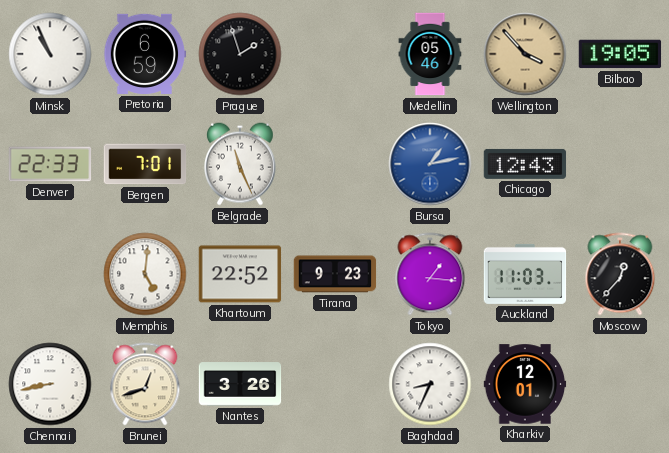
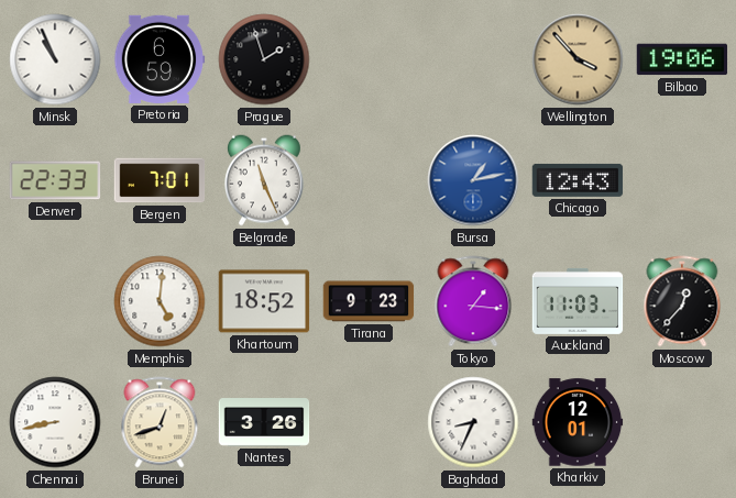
Medellin: 05:46 -> none (430, 54)
Bilbao: 19:05 -> 19:06 (682, 59)
Khartoum: 22:52 -> 18:52 (264, 301)
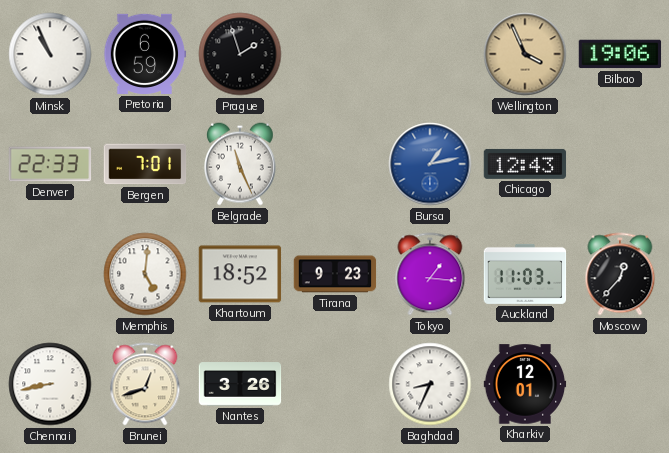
Wellington: 3:53 -> 3:56 (525, 54)
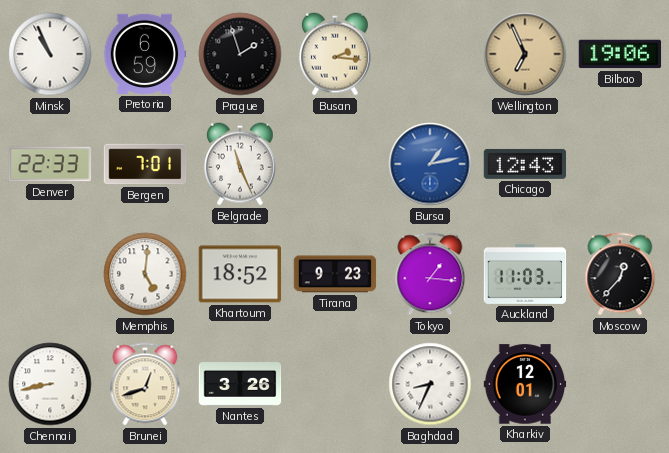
Busan: none -> 2:16 (335, 54)
Wellington: 3:56 -> 6:56 (525, 54)
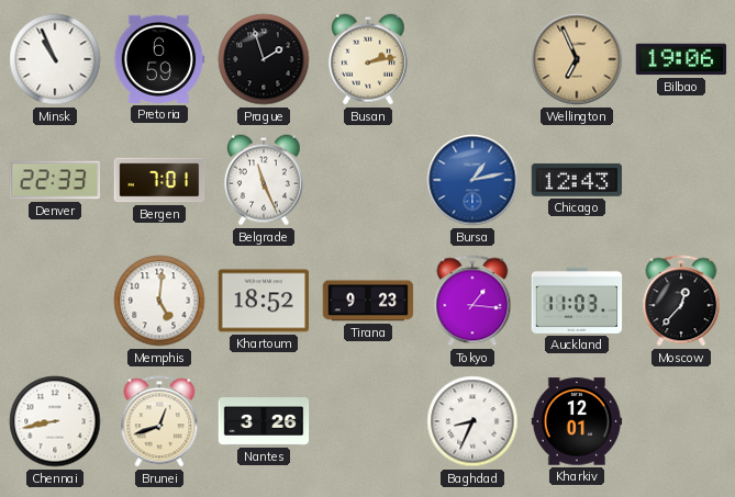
Busan: 2:16 -> 2:13 (368, 59)
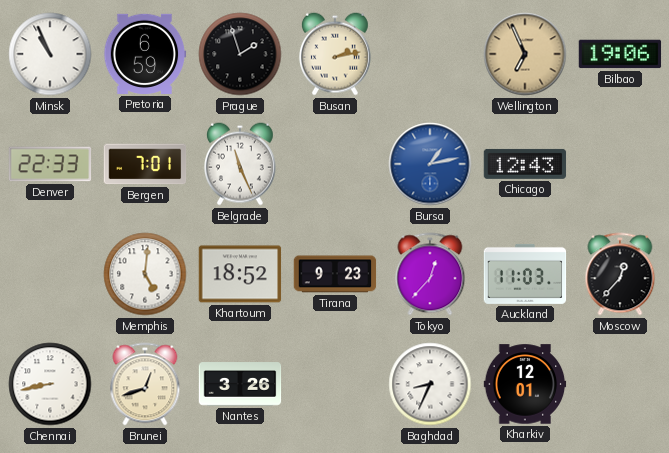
Tokyo: 1:16 -> 12:37 (430, 274)
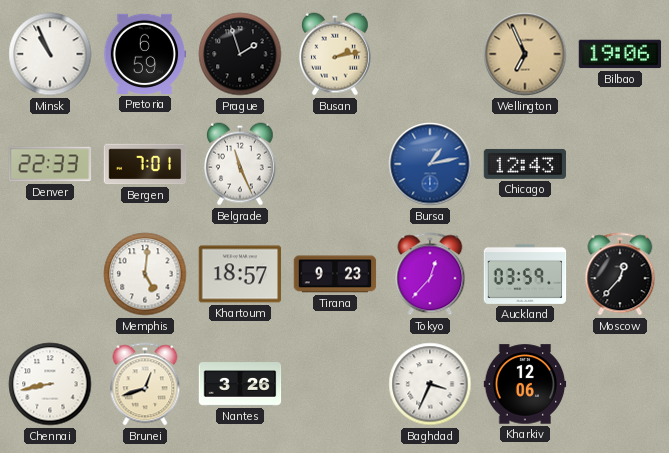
Khartoum: 18:52 -> 18:57 (240, 274)
Auckland: 11:03 -> 03:59 (525, 274)
Baghdad: 8:34 -> 3:34 (430, 384)
Kharkiv: 12:01 -> 12:06 (525, 384)
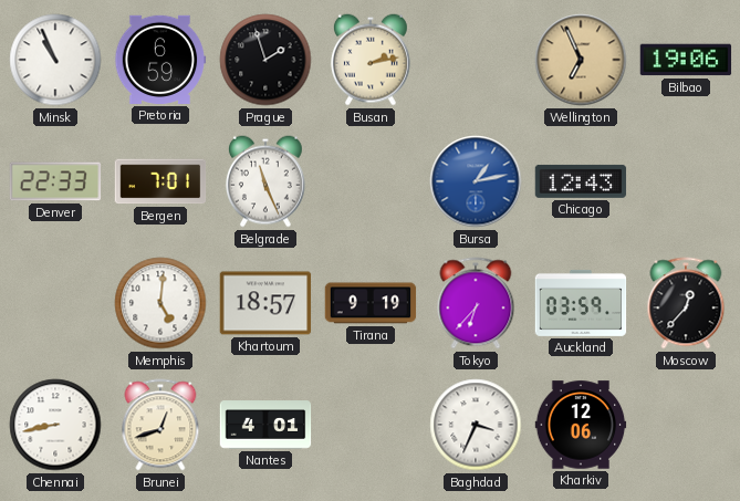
Tirana: 9:23 -> 9:19 (371, 303)
Tokyo: 12:37 -> 6:37 (476, 303)
Nantes: 3:26 -> 4:01 (265, 425)
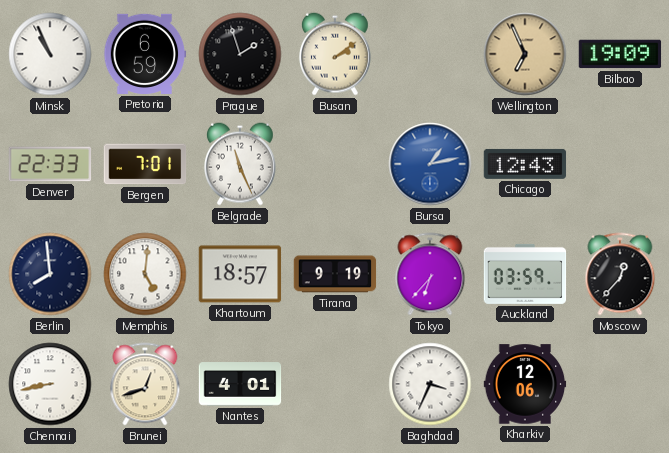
Busan: 2:13 -> 2:09 (335, 54)
Bilbao: 19:06 -> 19:09 (620, 54)
Berlin: none -> 7:59 (50, 274)
